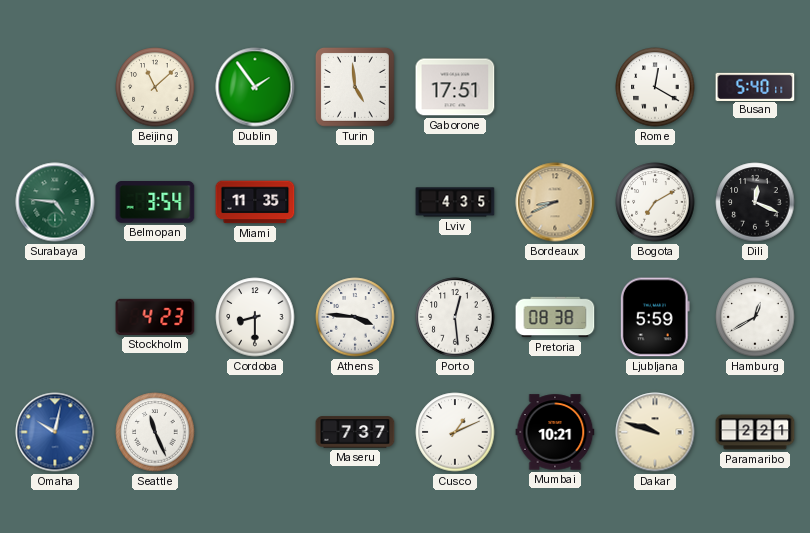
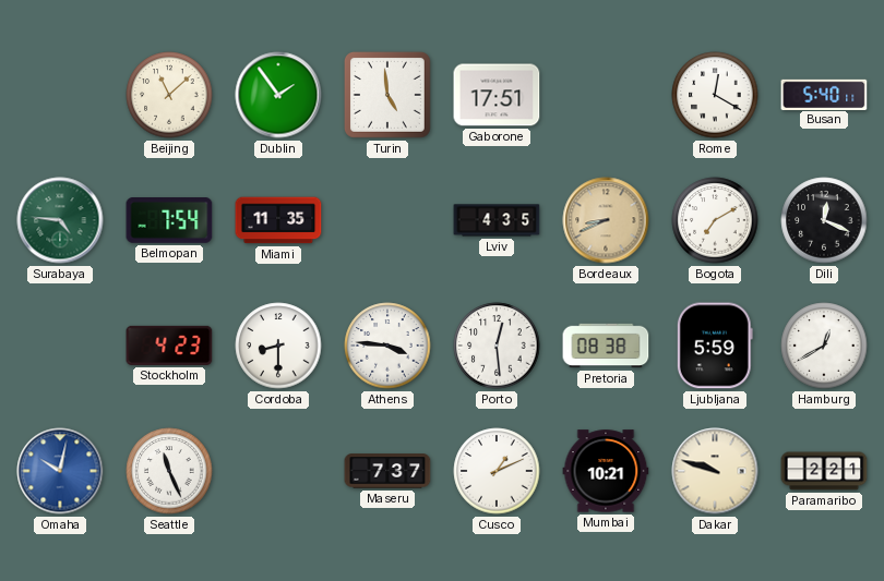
Belmopan: 3:54 -> 7:54 (169, 221)
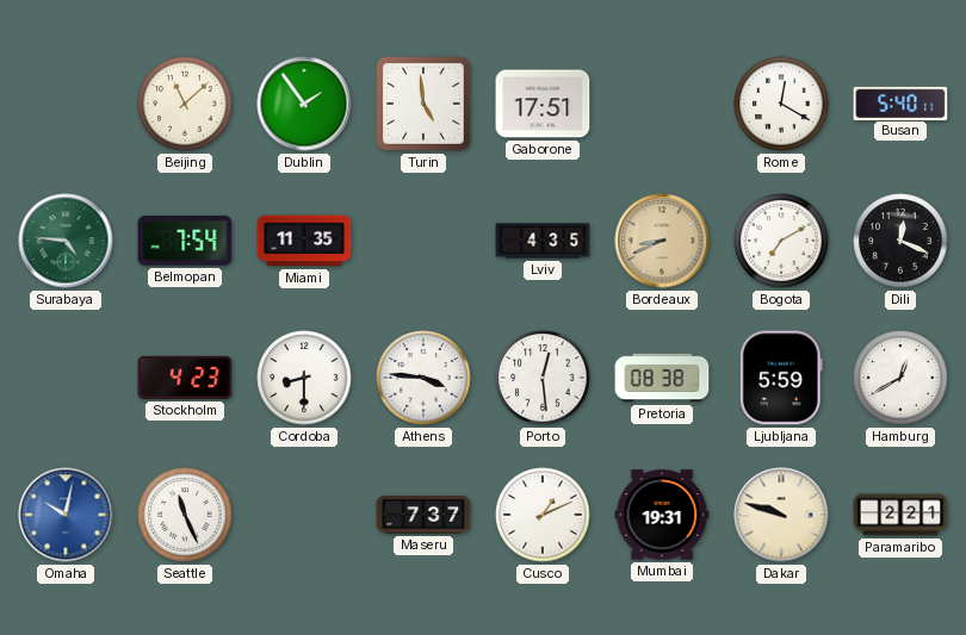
Mumbai: 10:21 -> 19:31 (662, 515)
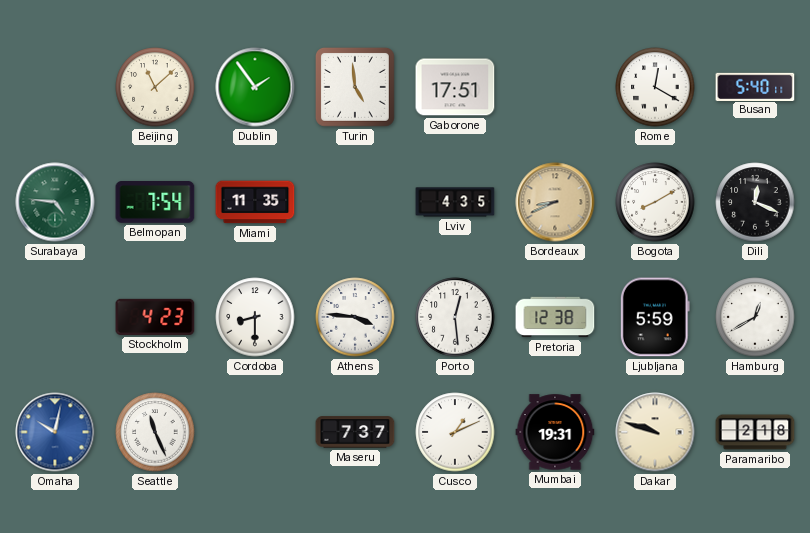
Bogota: 7:10 -> 8:10 (655, 202)
Pretoria: 08:38 -> 12:38 (555, 317)
Paramaribo: 2:21 -> 2:18 (755, 432)
